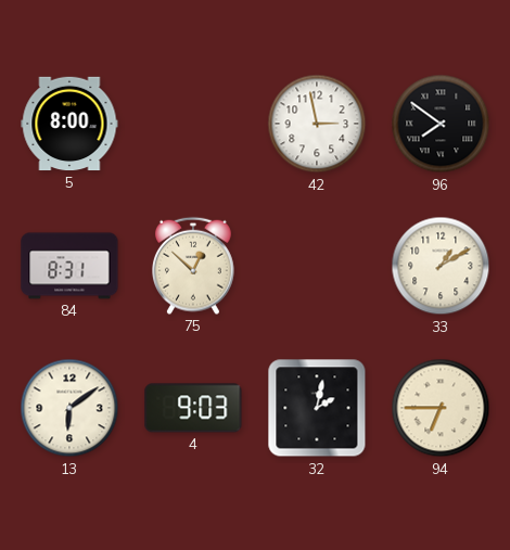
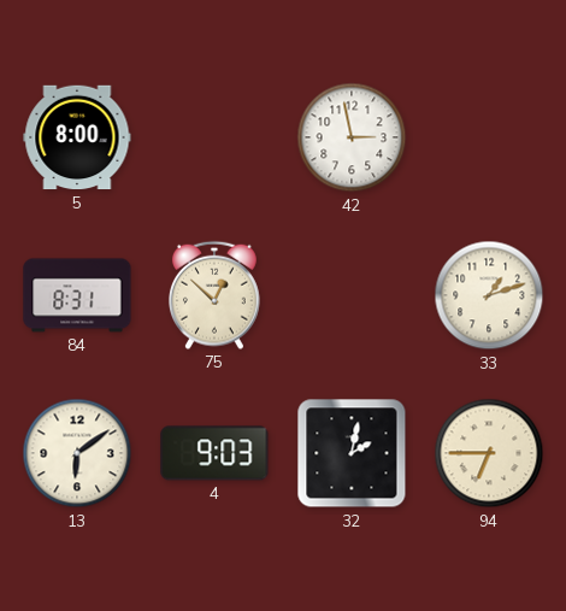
96: 7:51 -> none (441, 124)
33: 1:10 -> 1:12 (489, 295)
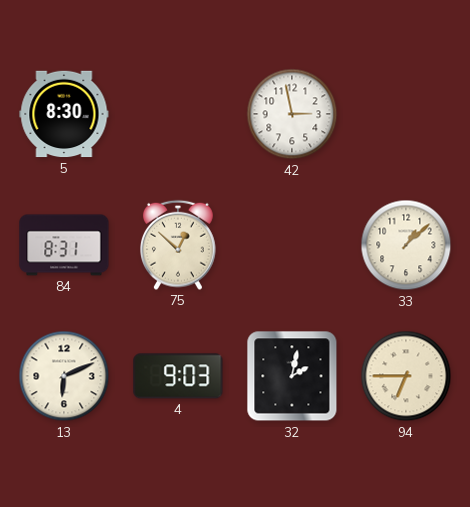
5: 8:00 -> 8:30 (64, 114)
33: 1:12 -> 1:08 (406, 245)
13: 6:09 -> 6:11 (64, 376)
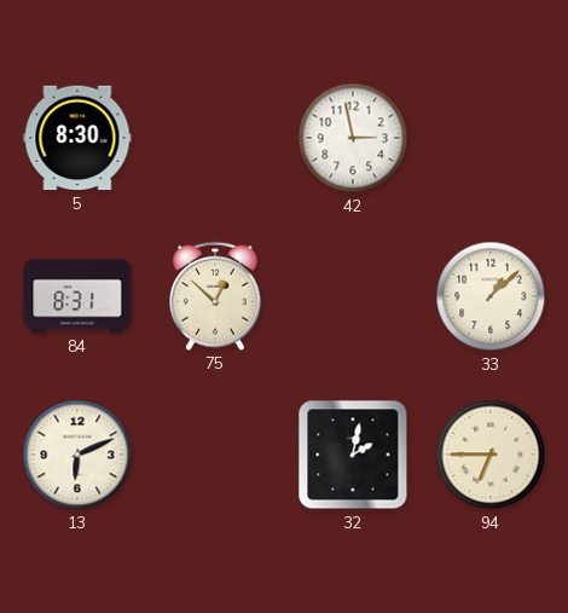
4: 9:03 -> none (178, 376)
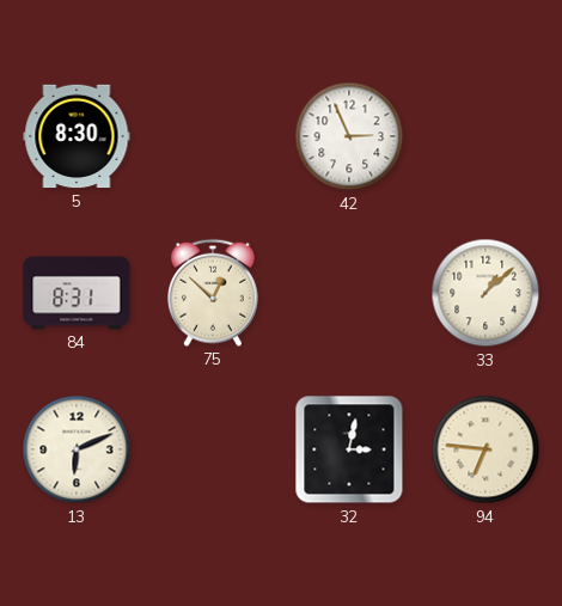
42: 2:58 -> 2:56 (349, 136)
32: 2:02 -> 3:02 (349, 449)
94: 6:45 -> 6:46 (485, 449)
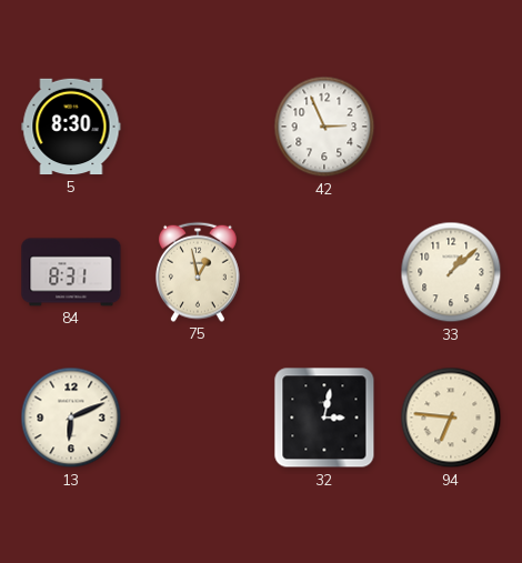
75: 12:52 -> 12:58 (199, 272)
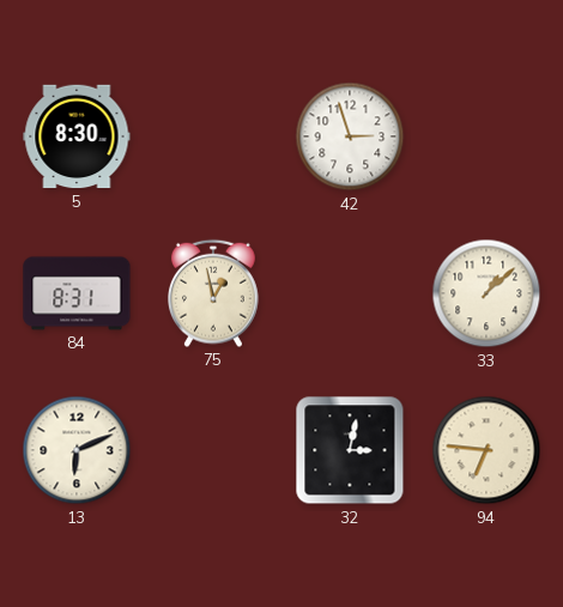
42: 2:56 -> 2:57 (350, 136)
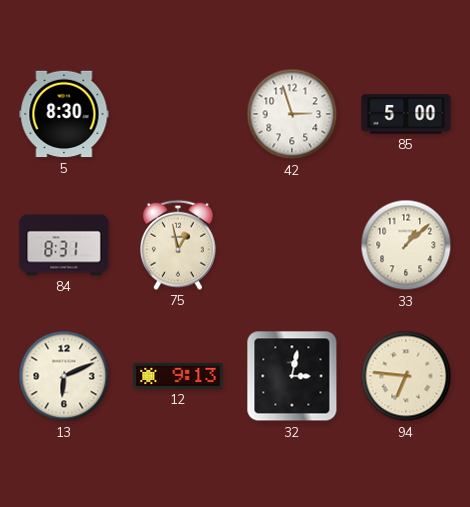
85: none -> 5:00 (406, 114)
12: none -> 9:13 (178, 376)
